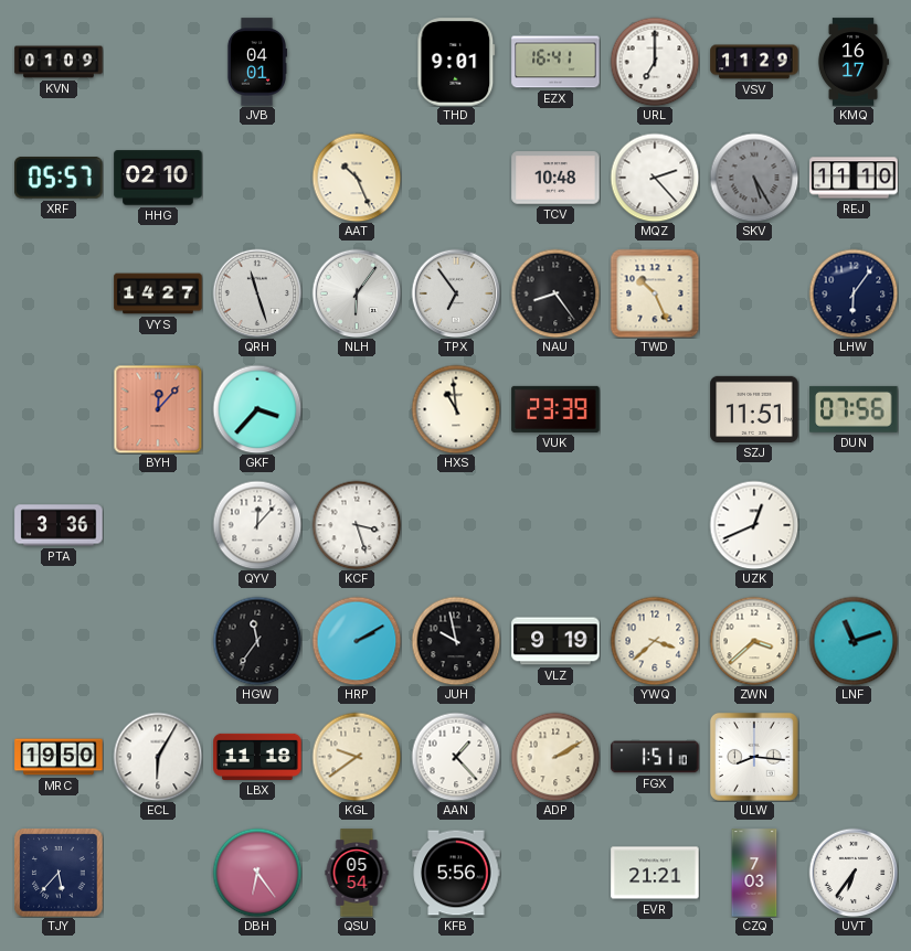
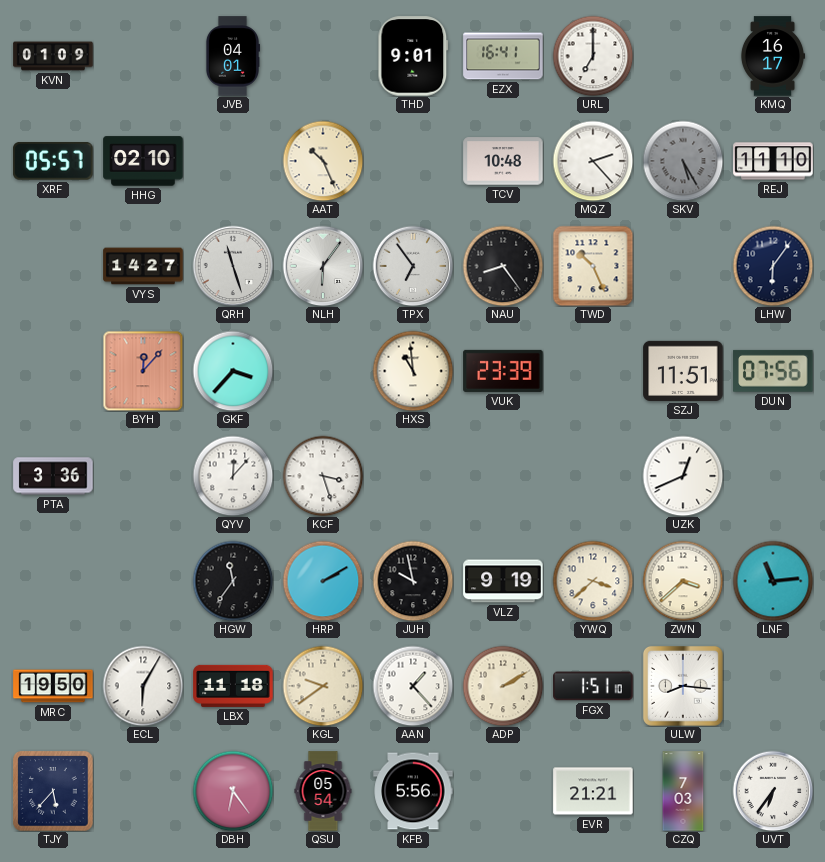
VSV: 11:29 -> none (754, 62)
LNF: 11:12 -> 11:14 (773, 581)
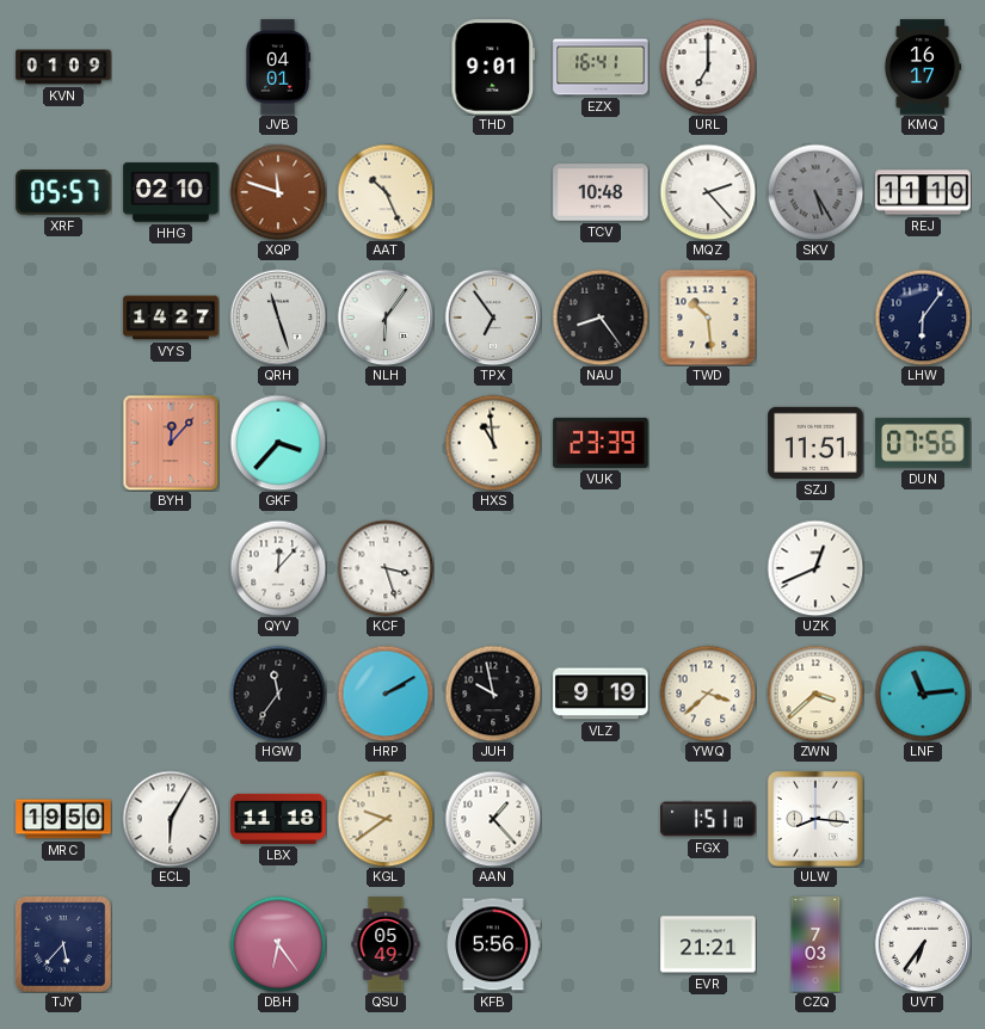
XQP: none -> 11:48 (278, 192)
TWD: 10:26 -> 10:29 (708, 318)
PTA: 3:36 -> none (53, 476)
ADP: 2:10 -> none (503, 686)
QSU: 05:54 -> 05:49 (386, 944)
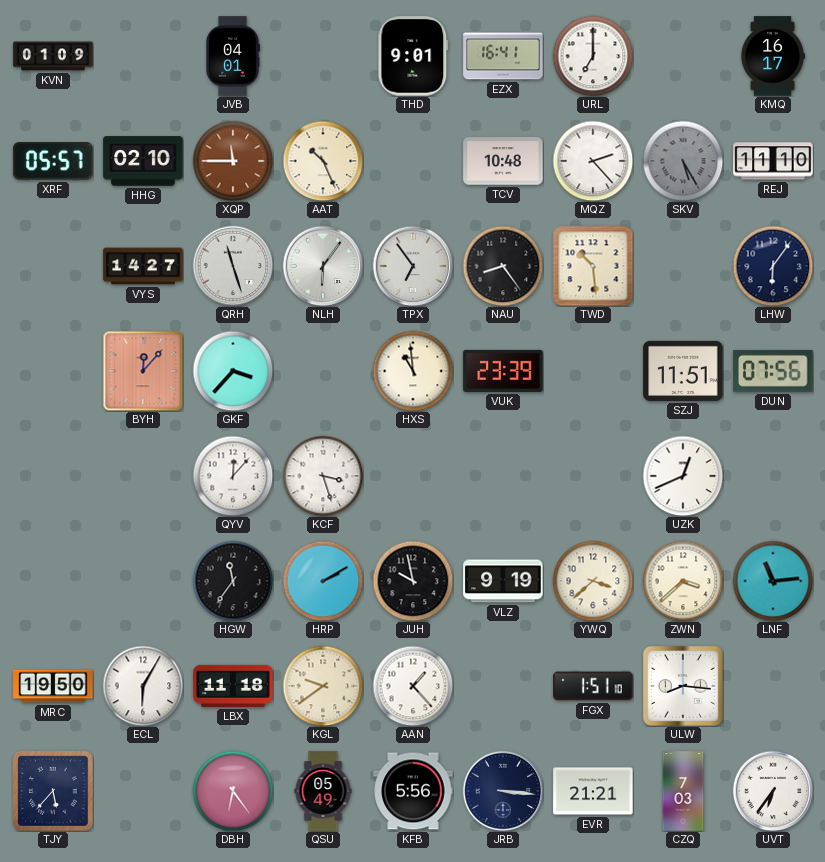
XQP: 11:48 -> 11:45 (233, 161)
JRB: none -> 3:16 (503, 791)
